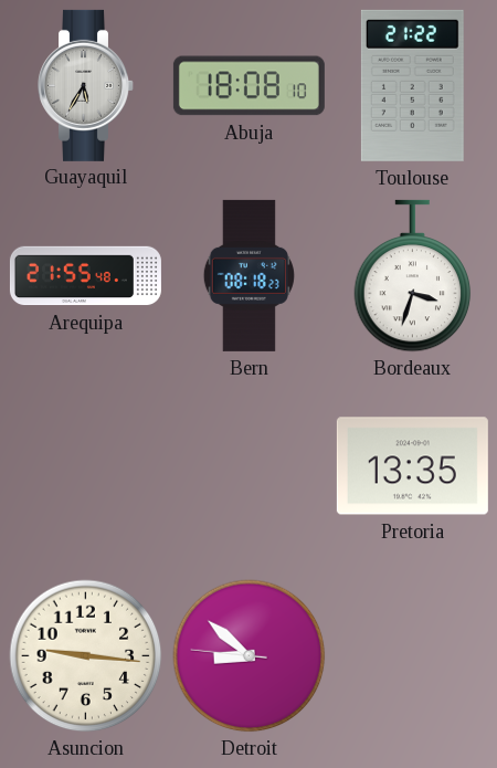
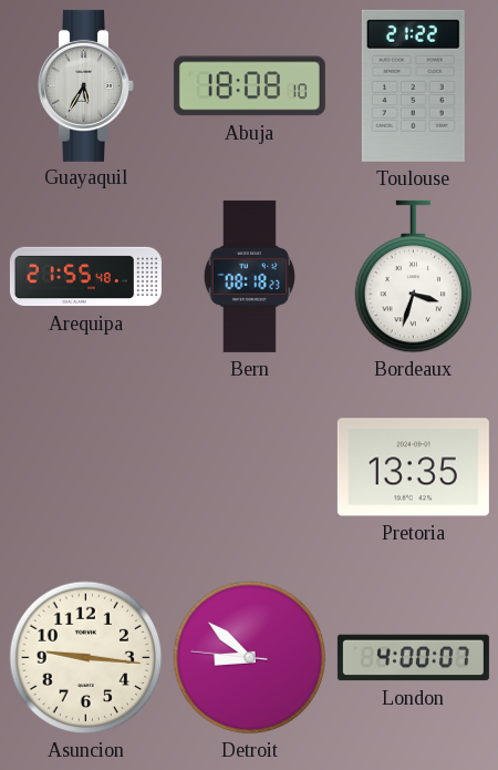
London: none -> 4:00 (413, 658)
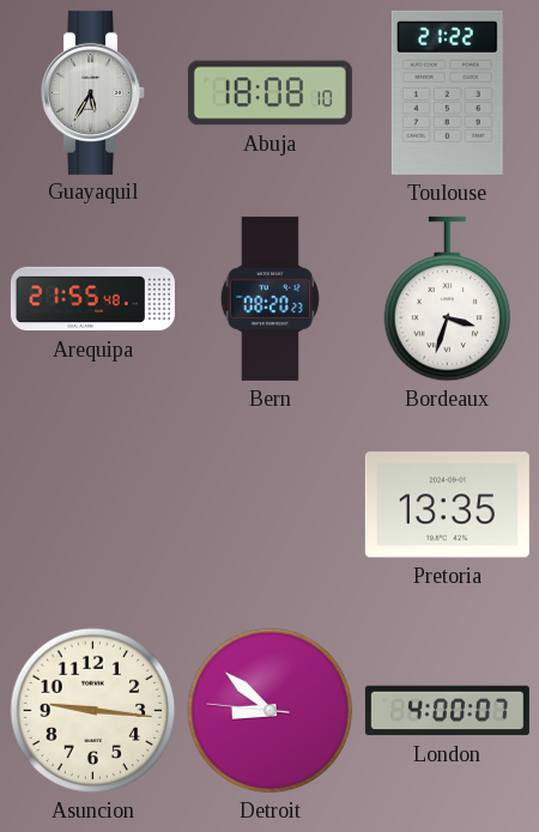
Bern: 08:18 -> 08:20 (269, 298)
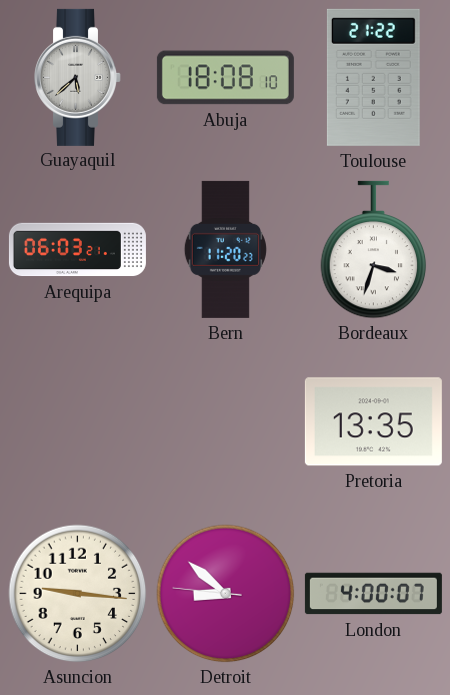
Guayaquil: 5:35 -> 5:38 (78, 77)
Arequipa: 21:55 -> 06:03 (77, 250)
Bern: 08:20 -> 11:20 (225, 249)
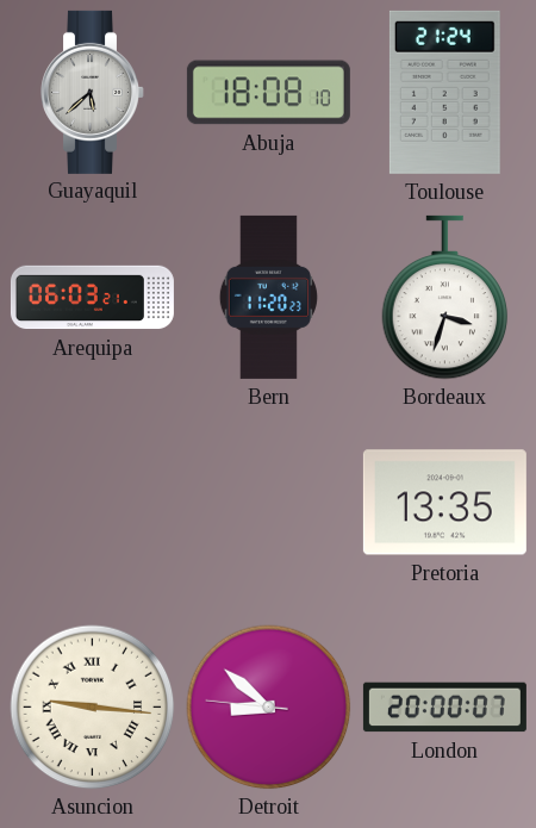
Toulouse: 21:22 -> 21:24 (444, 92)
Asuncion numerals: Arabic -> Roman (93, 708)
London: 4:00 -> 20:00 (444, 708)
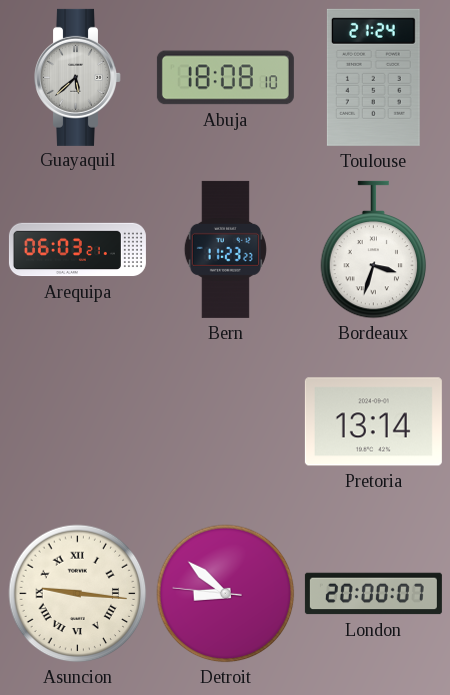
Bern: 11:20 -> 11:23 (225, 249)
Pretoria: 13:35 -> 13:14 (373, 422)
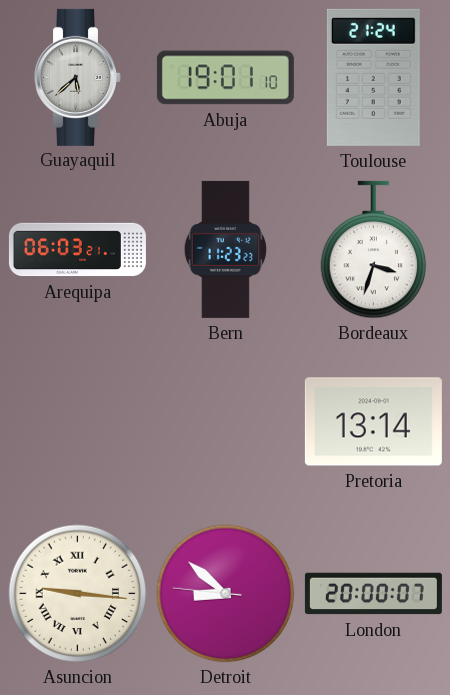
Abuja: 18:08 -> 19:01 (225, 78)
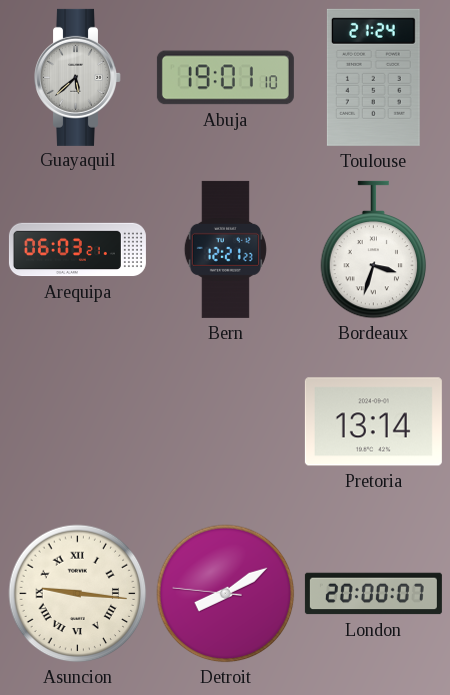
Bern: 11:23 -> 12:21 (225, 249)
Detroit: 8:51 -> 8:09 (226, 594)
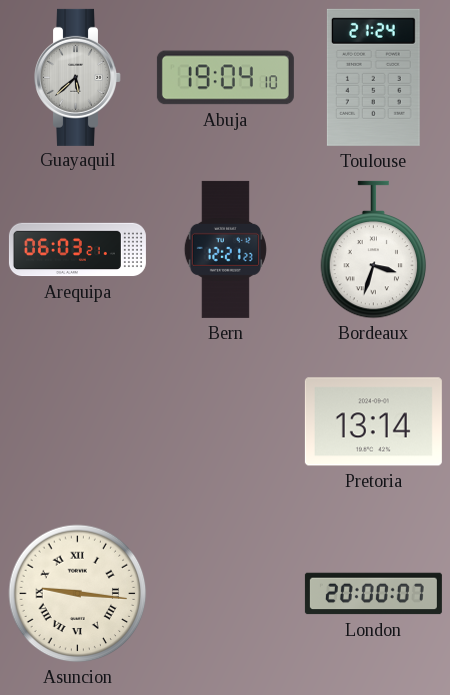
Abuja: 19:01 -> 19:04 (225, 78)
Detroit: 8:09 -> none (226, 594)
